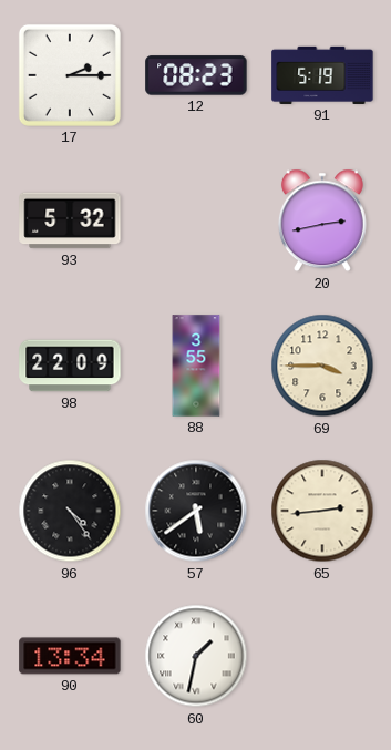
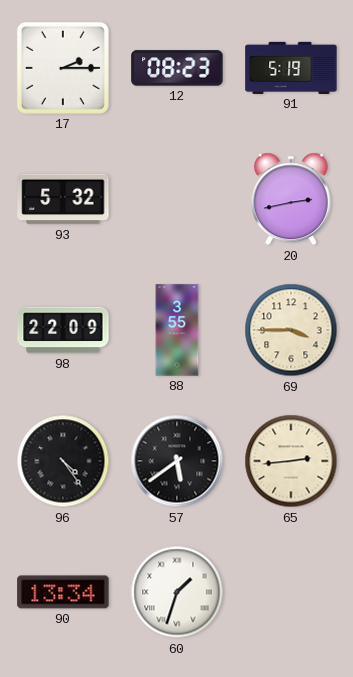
60: 1:32 -> 1:33 (177, 592)
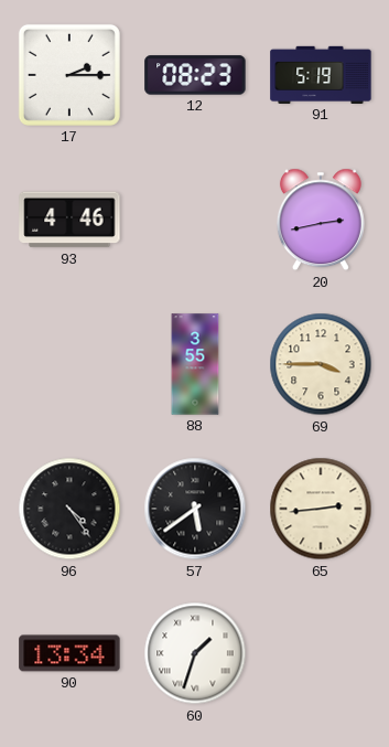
93: 5:32 -> 4:46 (69, 220)
98: 22:09 -> none (63, 330)
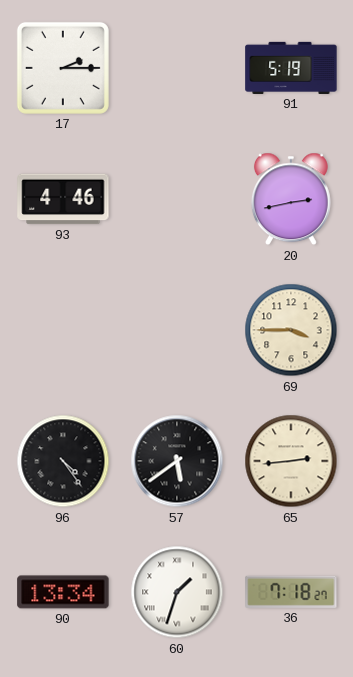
12: 08:23 -> none (195, 75)
88: 3:55 -> none (195, 364)
36: none -> 7:18 (291, 592)
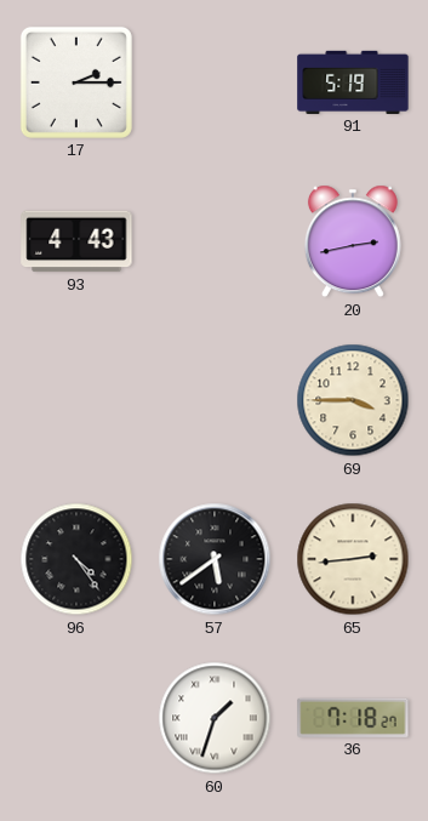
93: 4:46 -> 4:43 (76, 241)
90: 13:34 -> none (63, 592)
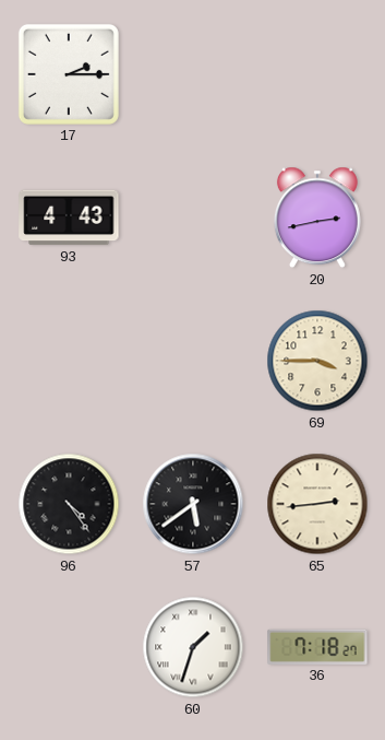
91: 5:19 -> none (353, 82)
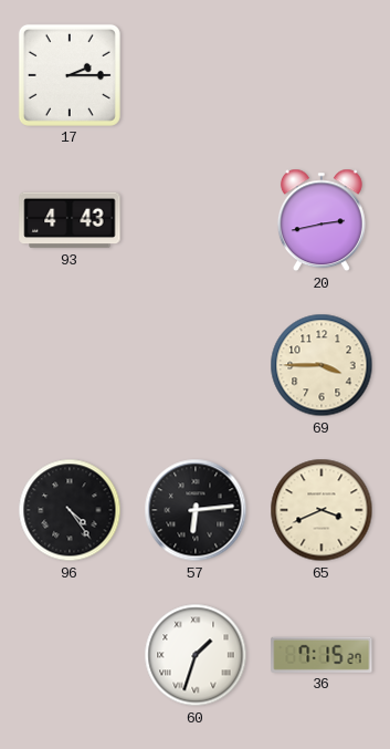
57: 5:39 -> 6:14 (196, 510)
65: 2:44 -> 3:41 (322, 510)
36: 7:18 -> 7:15 (322, 655)
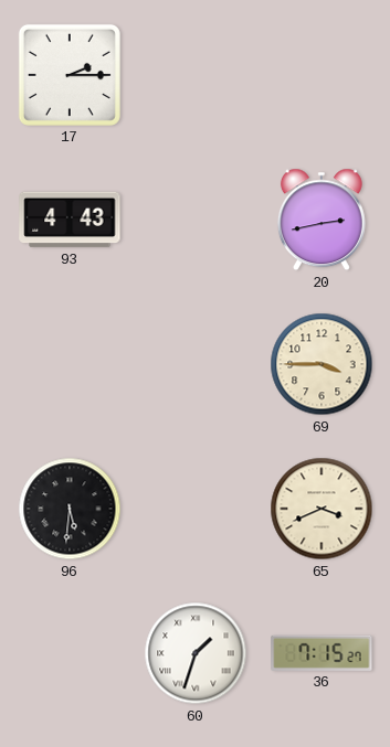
96: 4:24 -> 5:31 (70, 509)
57: 6:14 -> none (196, 510)
